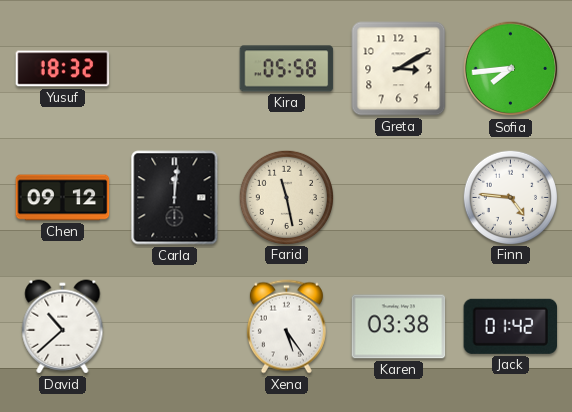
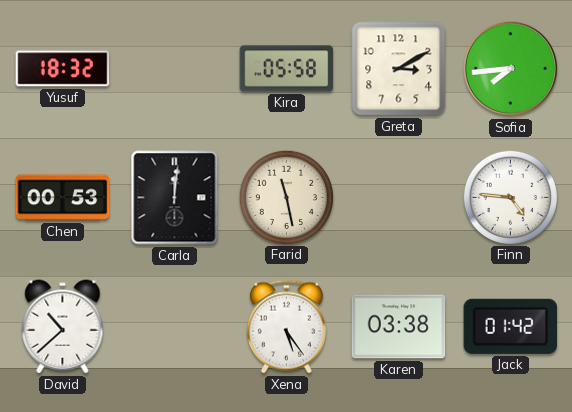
Chen: 09:12 -> 00:53 (63, 198)
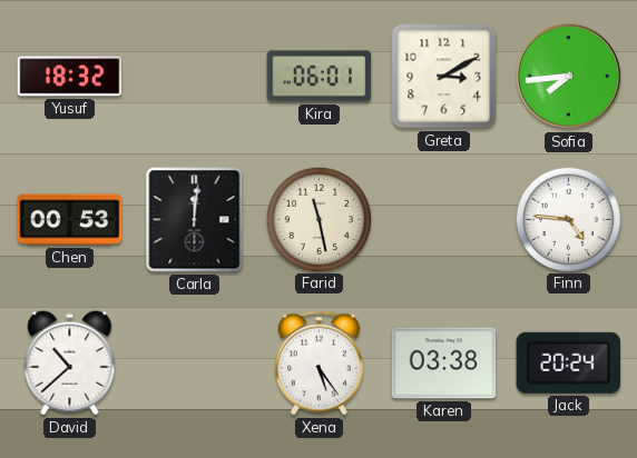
Kira: 05:58 -> 06:01 (320, 77)
Jack: 01:42 -> 20:24 (568, 362)
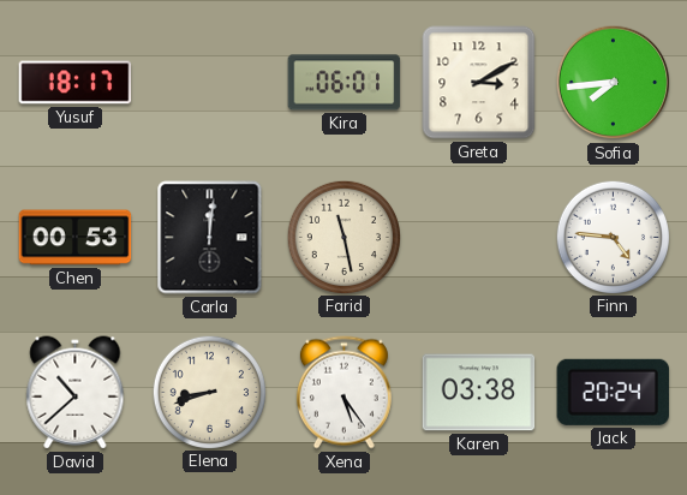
Yusuf: 18:32 -> 18:17 (76, 83)
Elena: none -> 8:42 (209, 392)
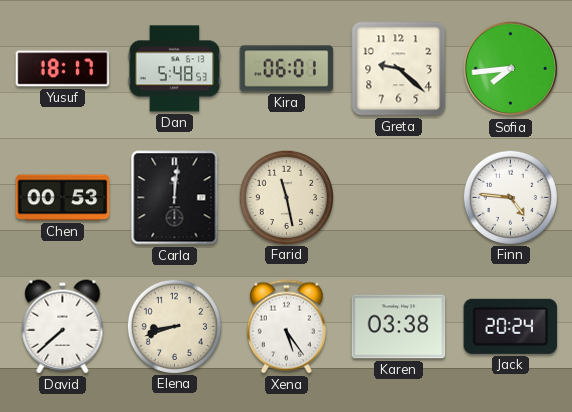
Dan: none -> 5:48 (175, 69)
Greta: 3:10 -> 9:22 (399, 69)
David: 10:38 -> 7:38 (63, 327)
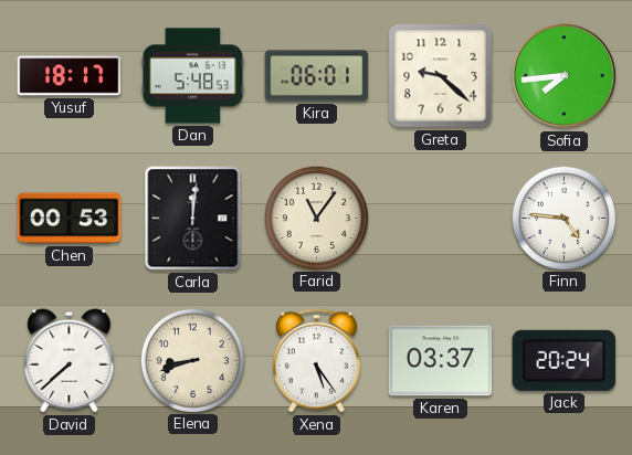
Farid: 11:28 -> 11:06 (316, 218)
Karen: 03:38 -> 03:37 (441, 361)
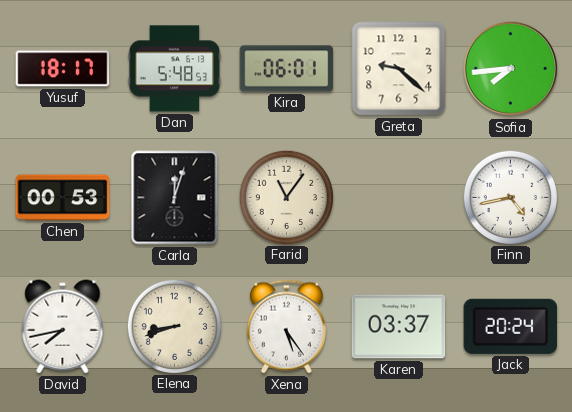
Carla: 12:01 -> 12:03 (175, 198)
Finn: 4:46 -> 4:43 (510, 197)
David: 7:38 -> 7:43 (63, 327)
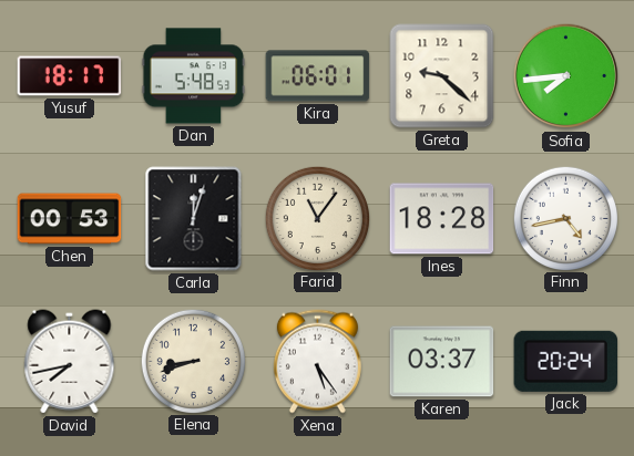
Ines: none -> 18:28 (442, 219)
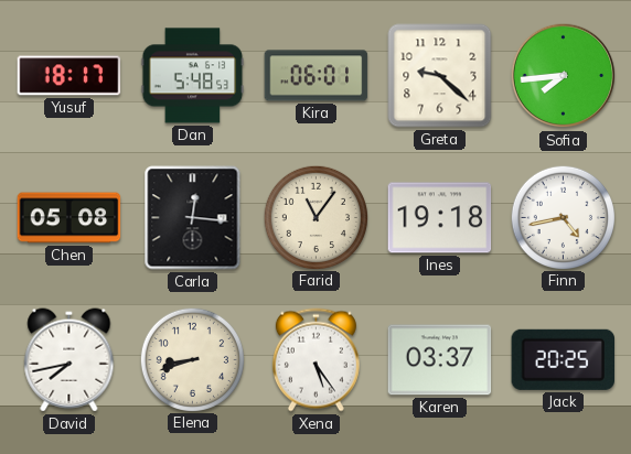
Chen: 00:53 -> 05:08 (69, 218)
Carla: 12:03 -> 12:16 (193, 218)
Ines: 18:28 -> 19:18 (440, 218)
Jack: 20:24 -> 20:25 (563, 359)
